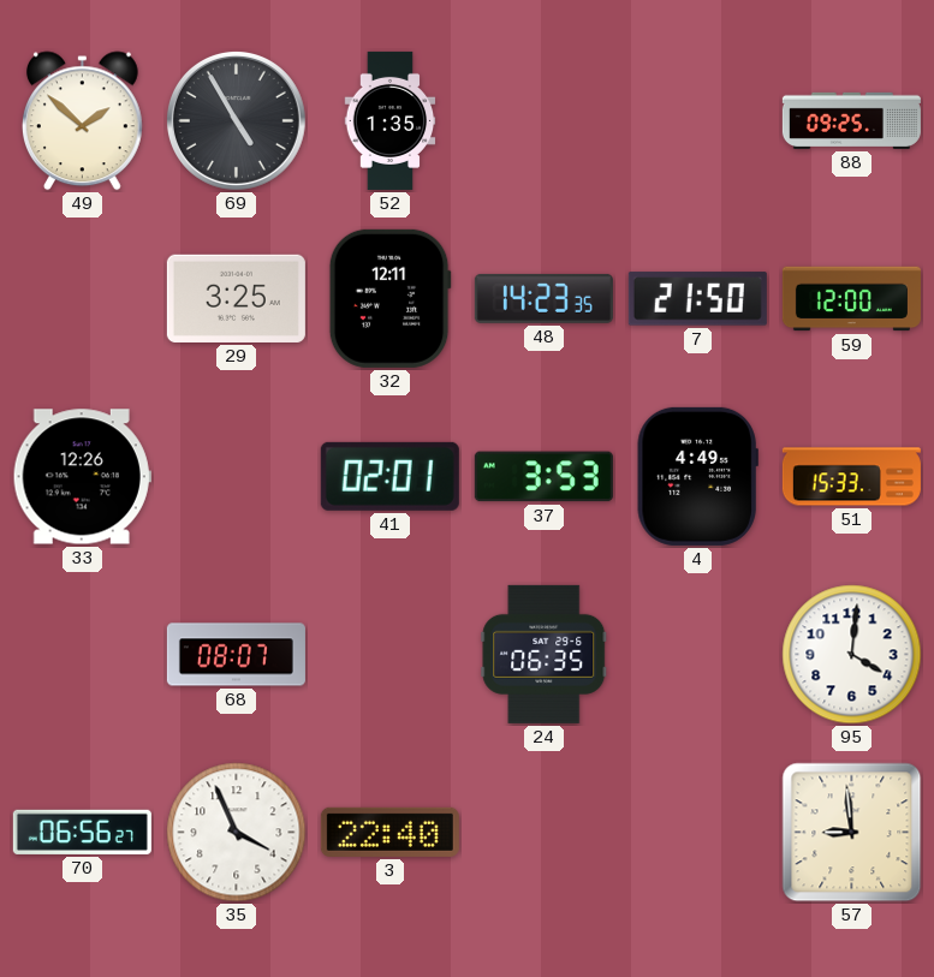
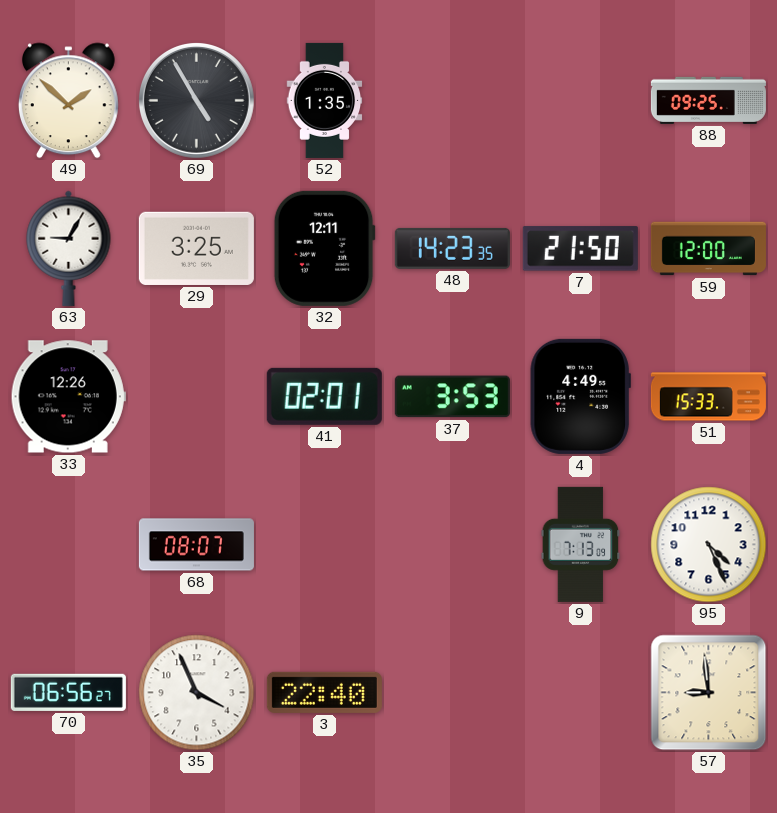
63: none -> 9:05 (69, 248)
24: 06:35 -> none (545, 654)
9: none -> 7:13 (581, 544)
95: 4:01 -> 4:26 (709, 545)
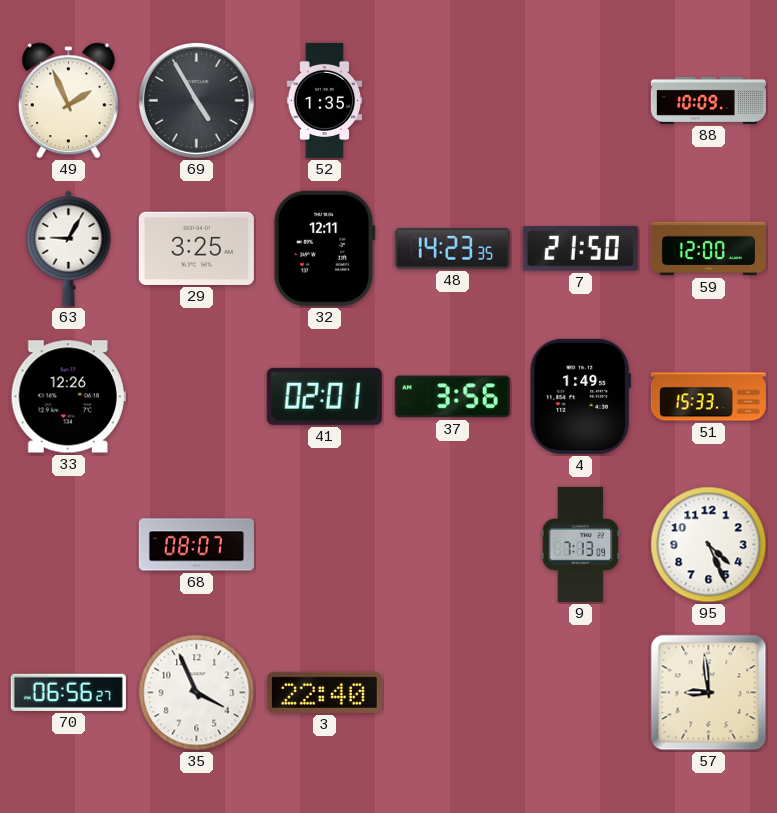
49: 1:52 -> 1:56 (68, 101)
88: 09:25 -> 10:09 (708, 100)
37: 3:53 -> 3:56 (452, 397)
4: 4:49 -> 1:49 (580, 396)
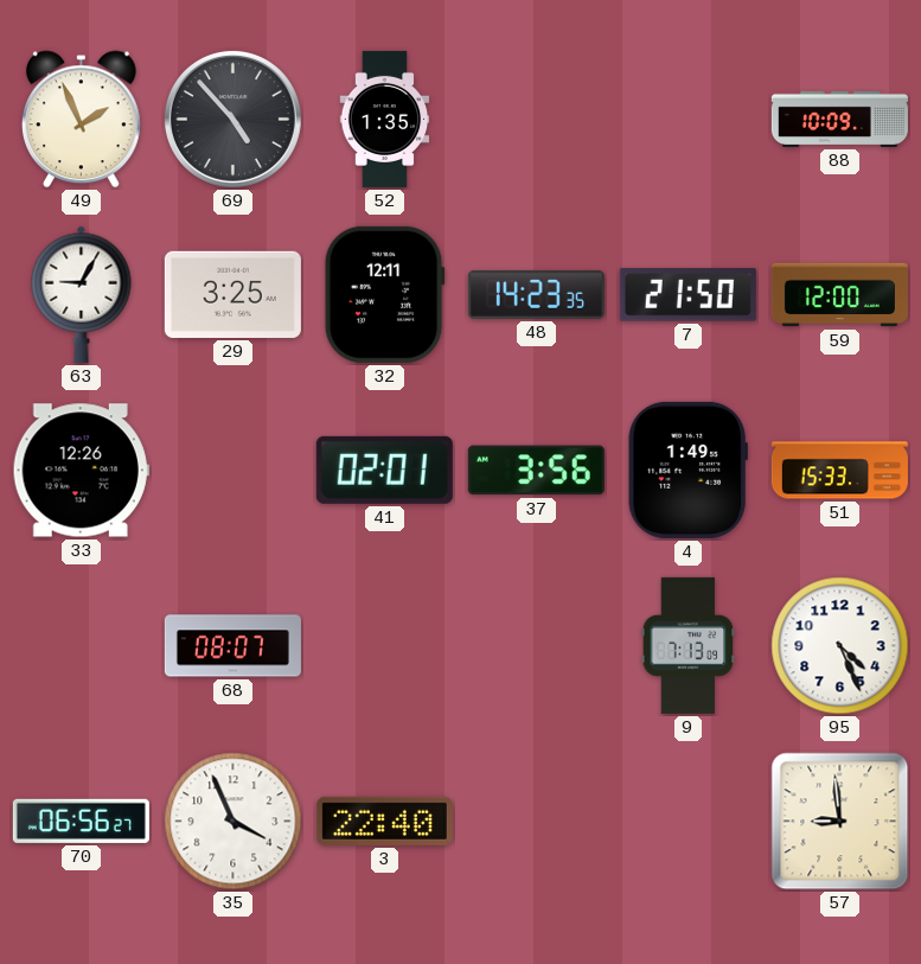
69: 4:55 -> 4:53 (232, 119)
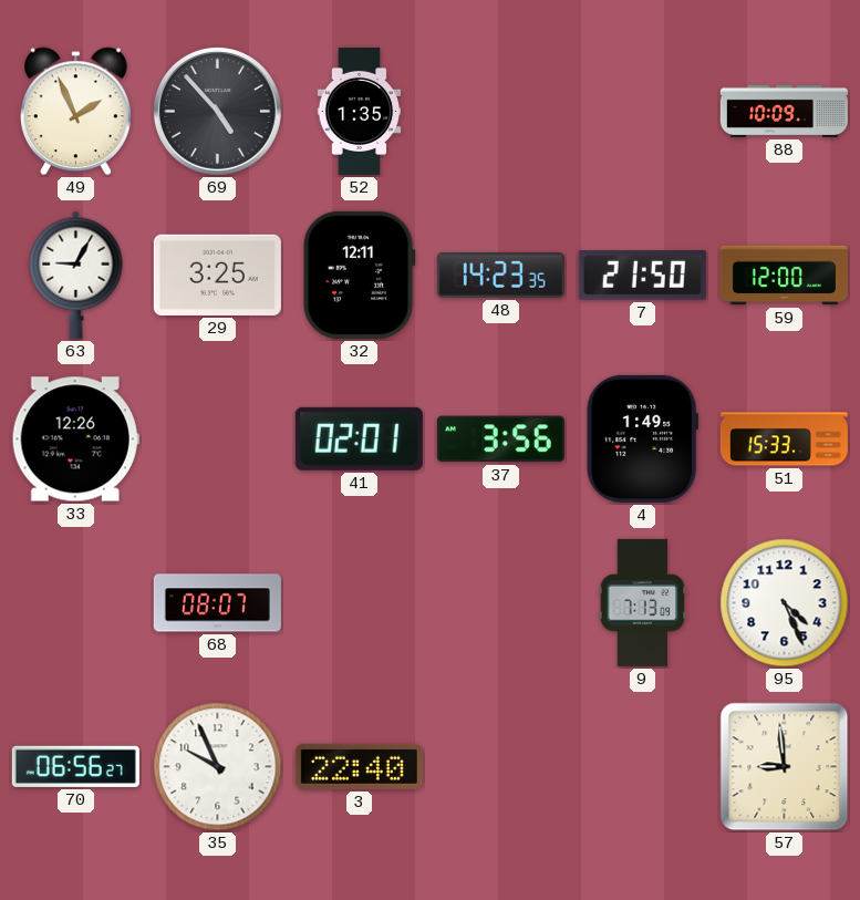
35: 3:56 -> 9:56 (218, 767)
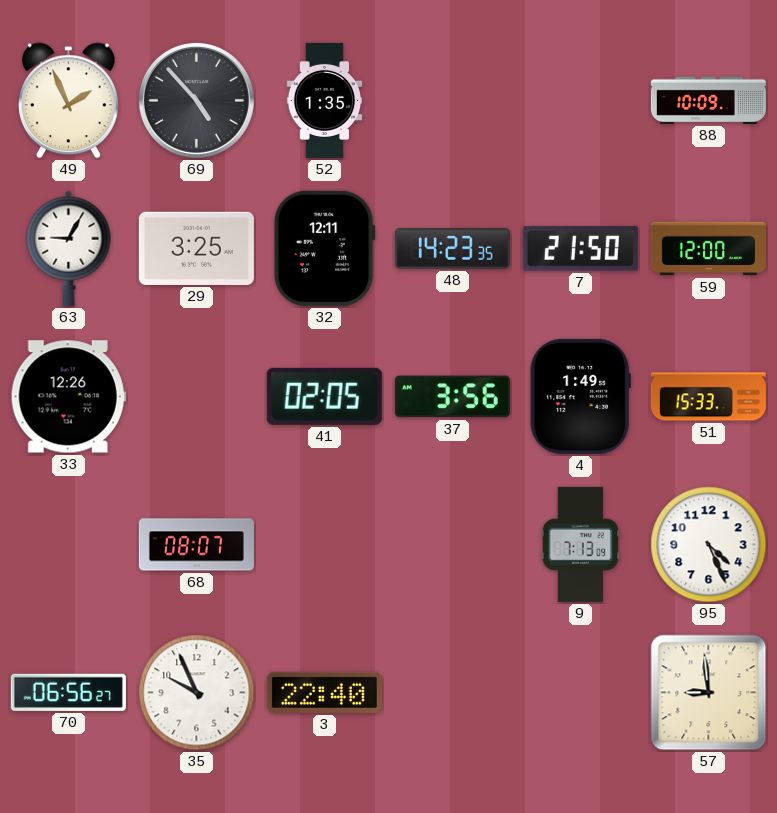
41: 02:01 -> 02:05 (324, 396)
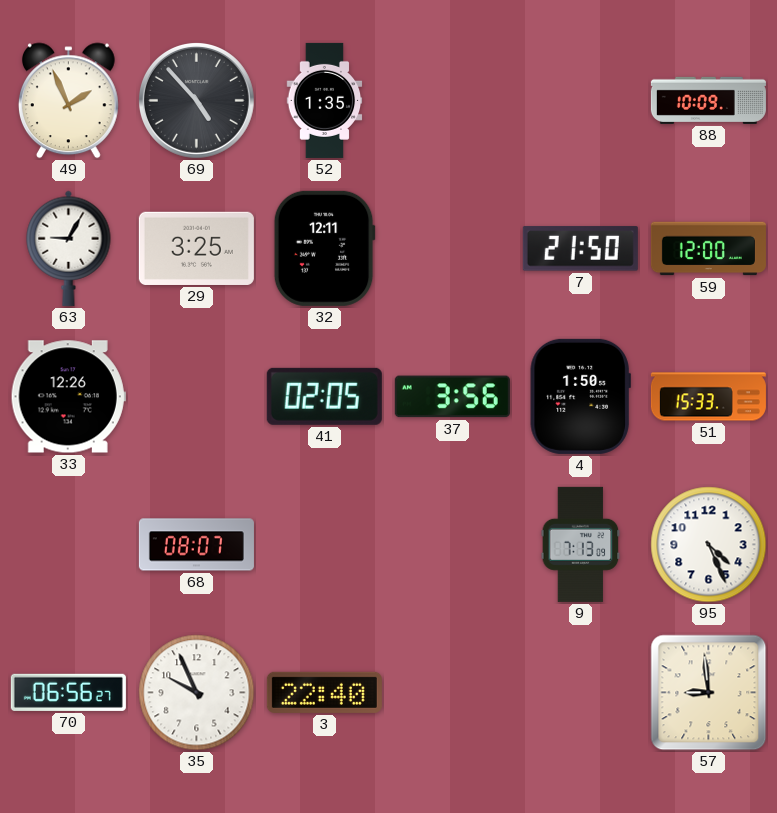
48: 14:23 -> none (452, 248)
4: 1:49 -> 1:50 (580, 396)
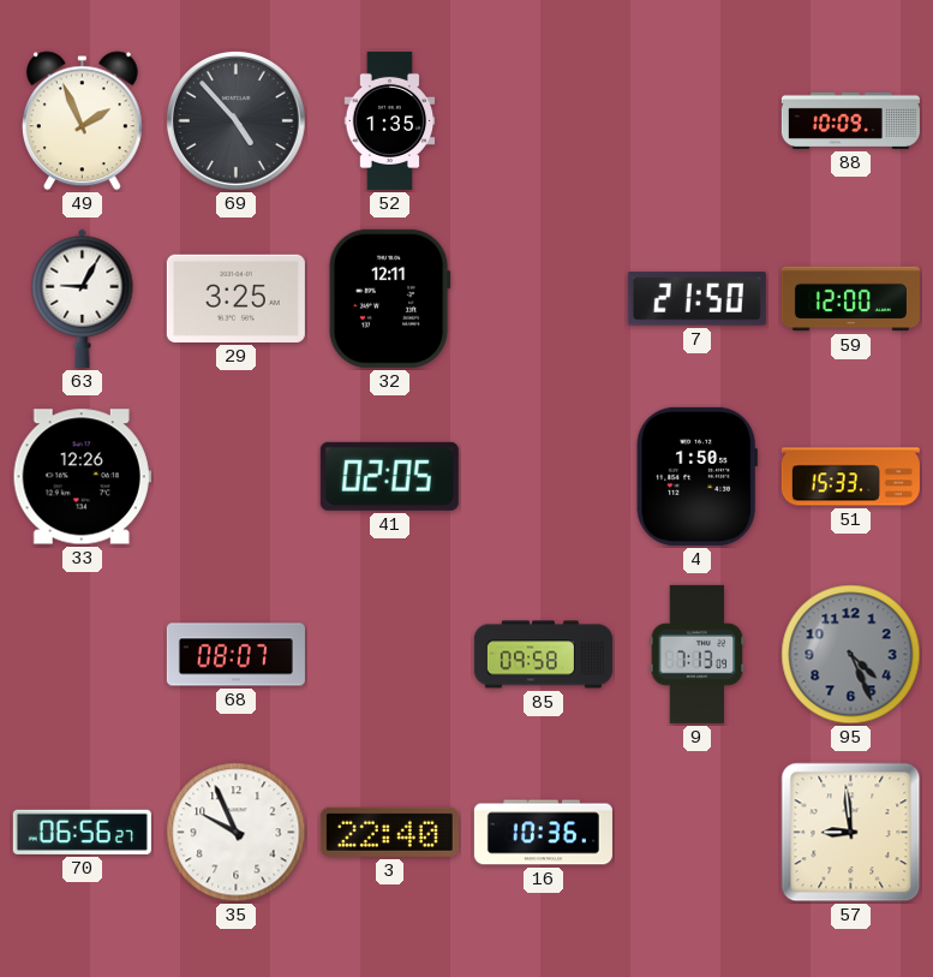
37: 3:56 -> none (452, 397)
85: none -> 09:58 (543, 655)
95 dial: white -> grey (851, 655)
16: none -> 10:36 (543, 833)
